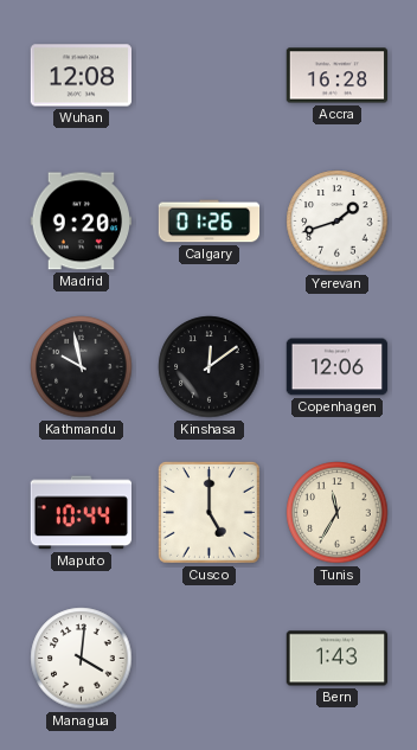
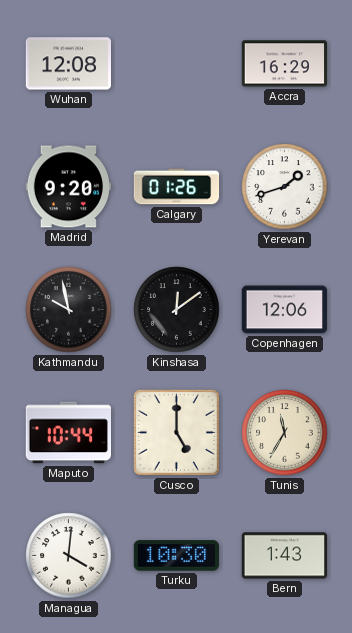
Accra: 16:28 -> 16:29 (285, 64)
Turku: none -> 10:30 (176, 556)
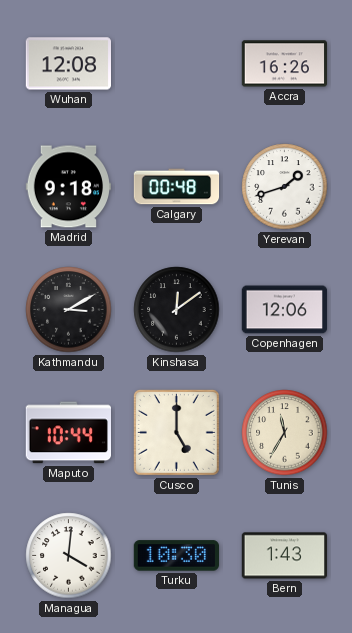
Accra: 16:29 -> 16:26 (285, 64)
Madrid: 9:20 -> 9:18 (68, 187)
Calgary: 01:26 -> 00:48 (177, 187)
Kathmandu: 9:58 -> 3:10 (69, 310)
